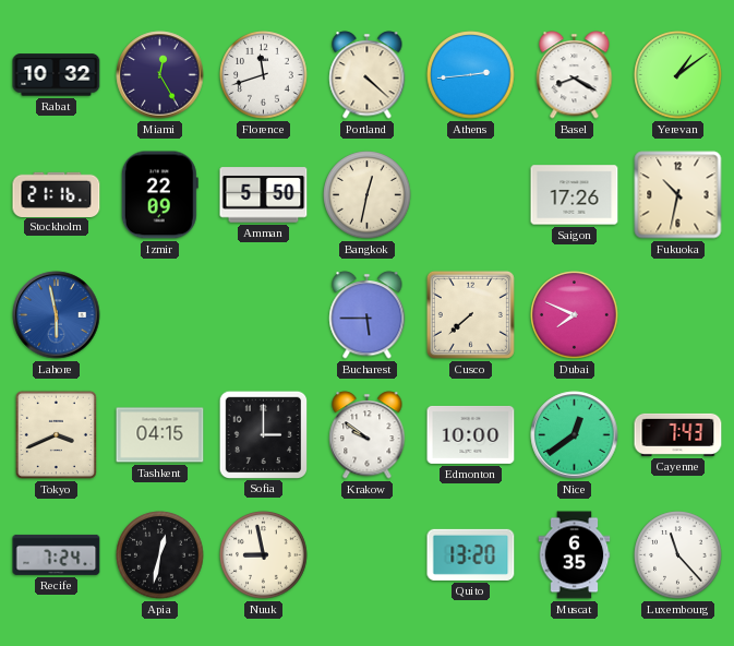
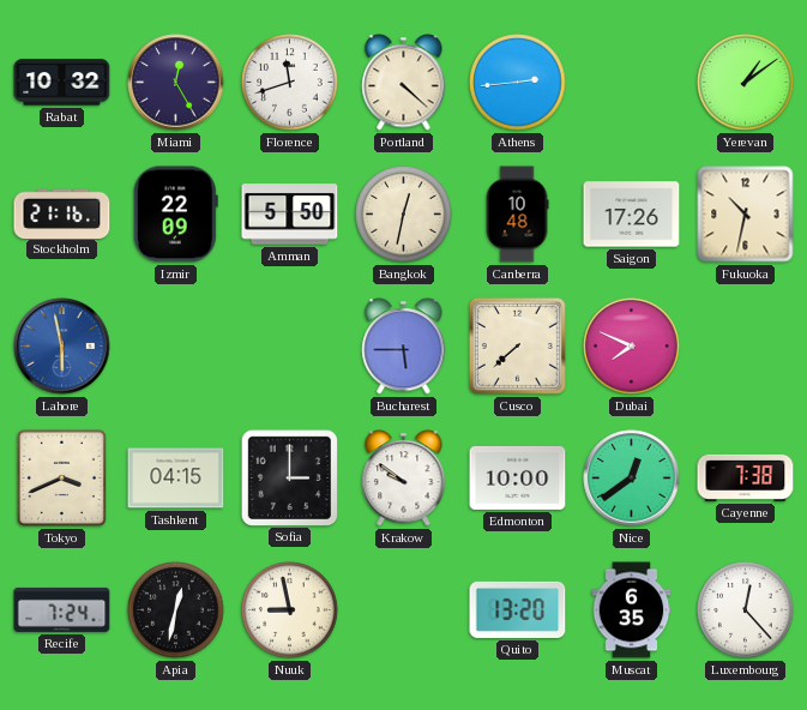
Basel: 8:20 -> none (575, 75)
Canberra: none -> 10:48 (517, 215)
Cayenne: 7:43 -> 7:38 (746, 477)
Luxembourg: 11:23 -> 12:23 (746, 610)
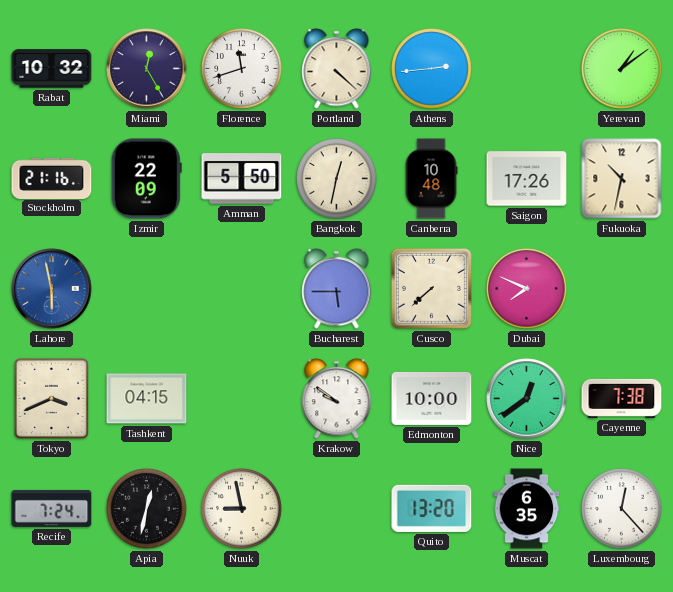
Sofia: 3:00 -> none (289, 477)
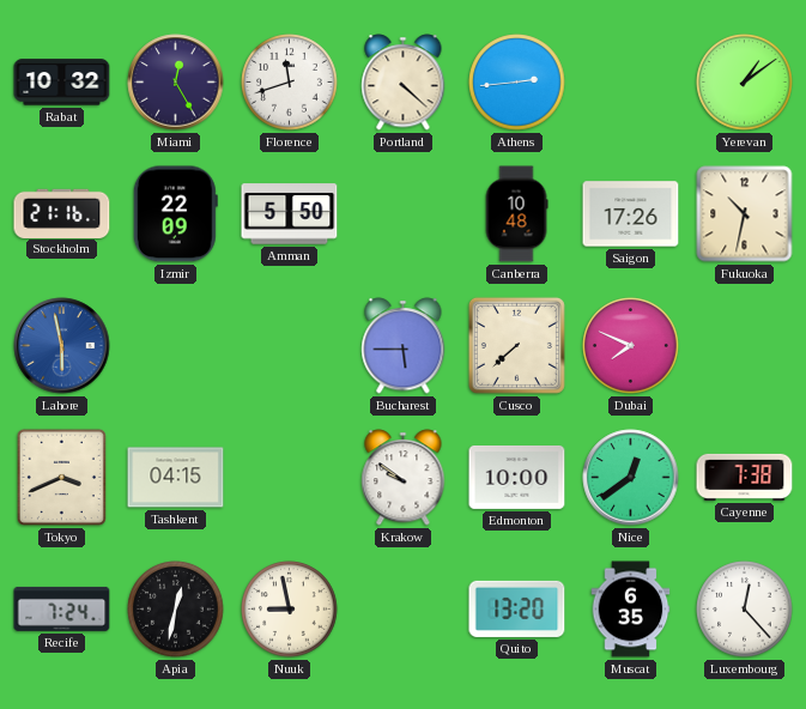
Bangkok: 12:32 -> none (337, 179)
